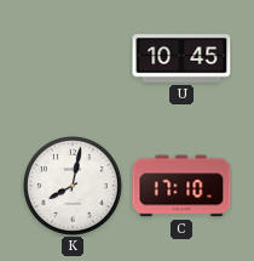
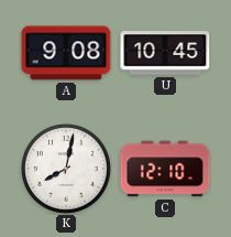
A: none -> 9:08 (66, 53)
C: 17:10 -> 12:10 (165, 169)
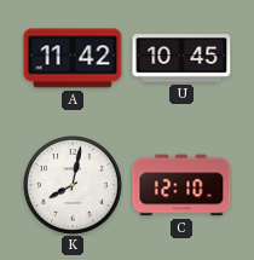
A: 9:08 -> 11:42 (73, 58)
